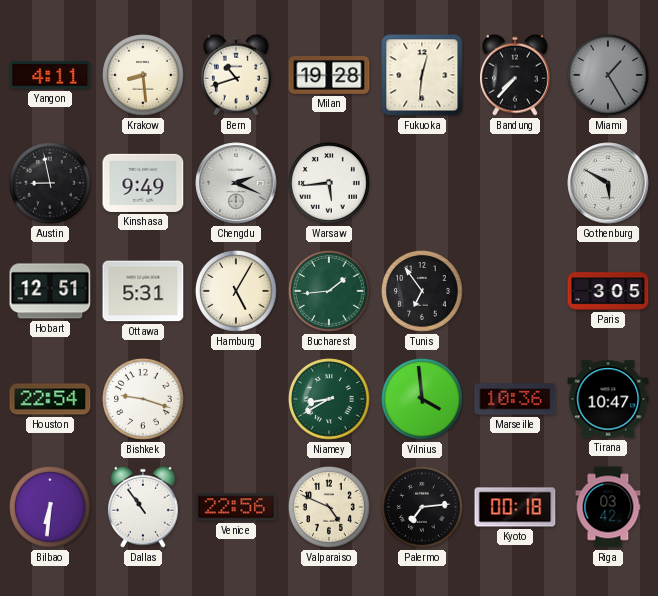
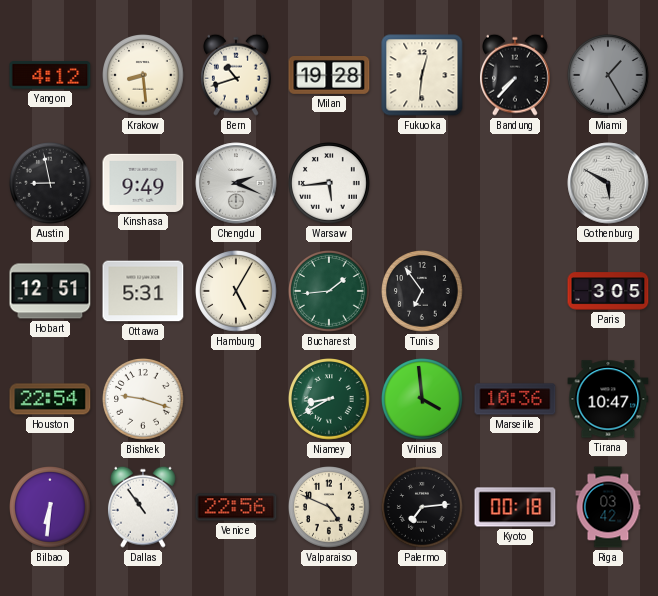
Yangon: 4:11 -> 4:12 (50, 75)
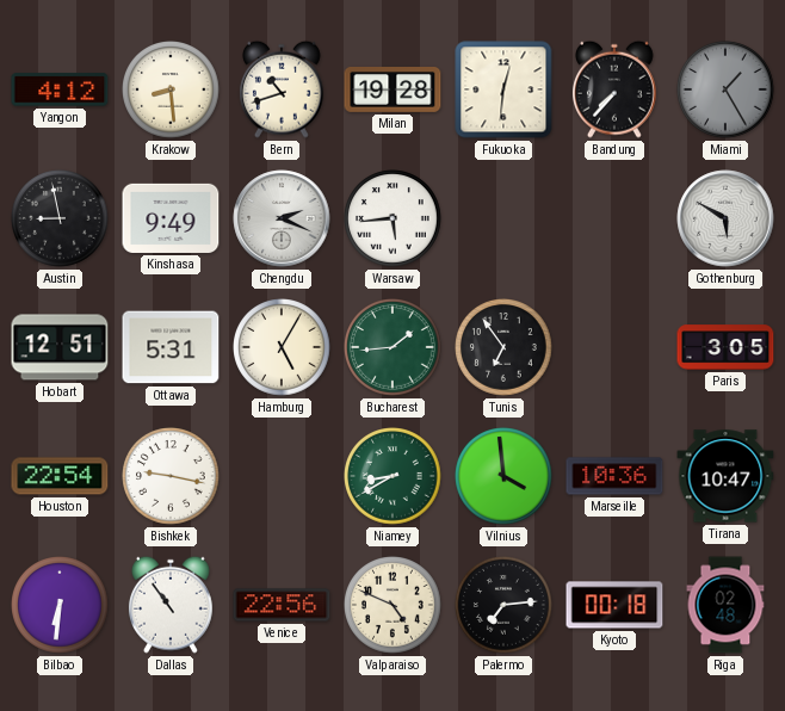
Bishkek: 9:18 -> 9:17 (172, 477)
Riga: 03:42 -> 02:48 (725, 605)
